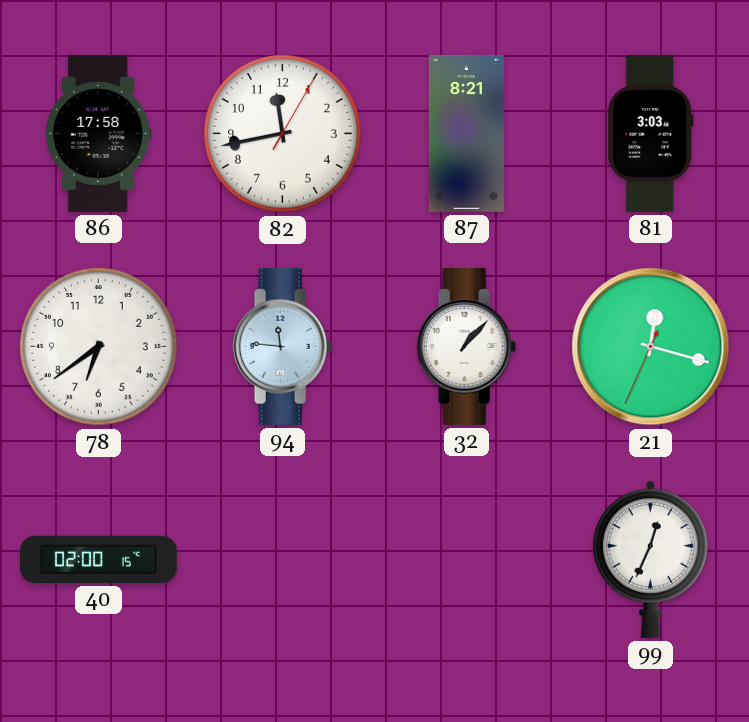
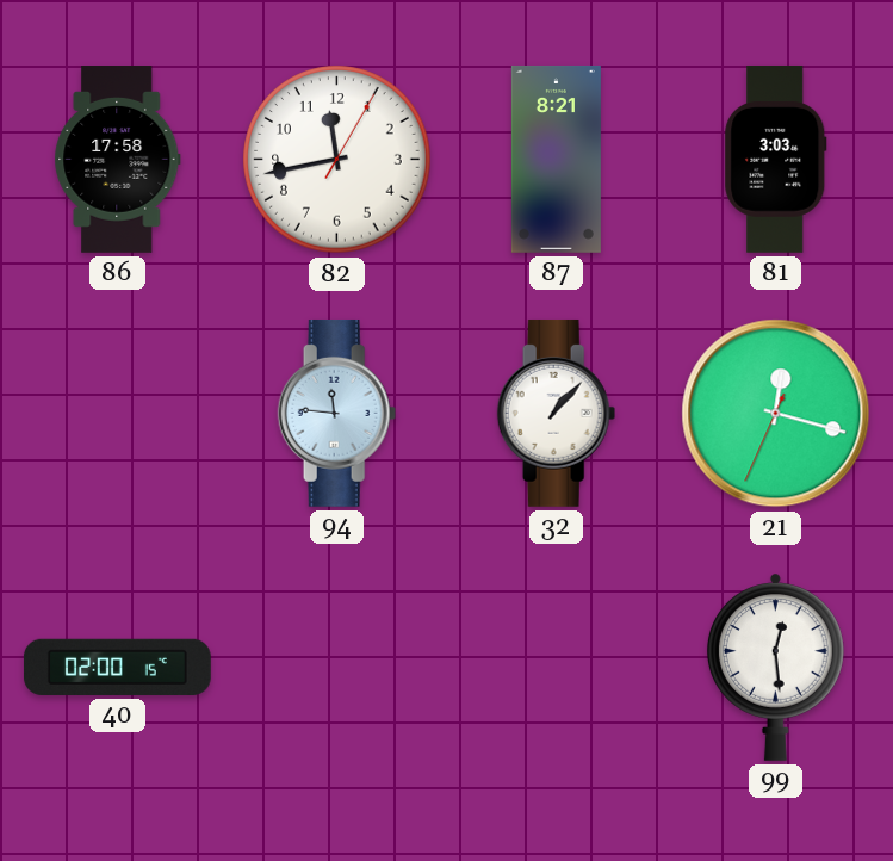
78: 6:39 -> none (99, 347)
99: 12:34 -> 12:29 (775, 667)
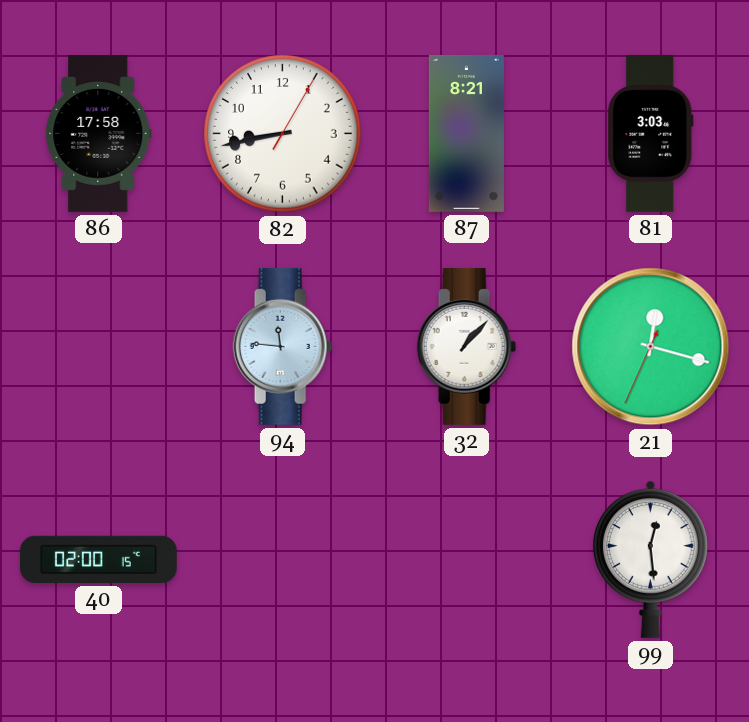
82: 11:43 -> 8:43 (283, 134)
